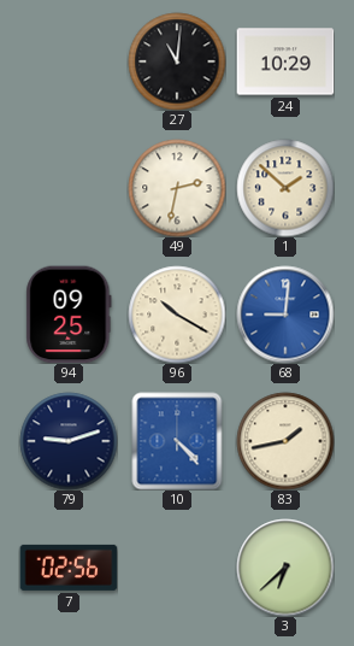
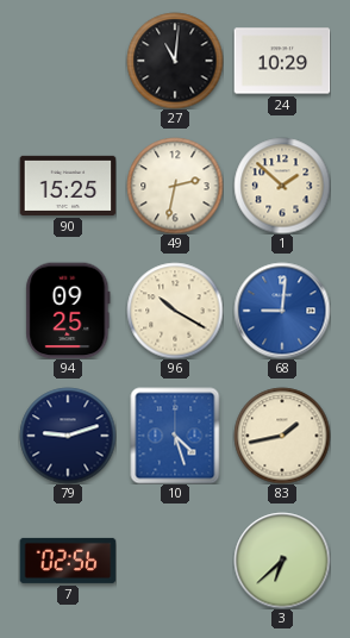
90: none -> 15:25 (68, 186)
10: 4:23 -> 4:27 (175, 436)
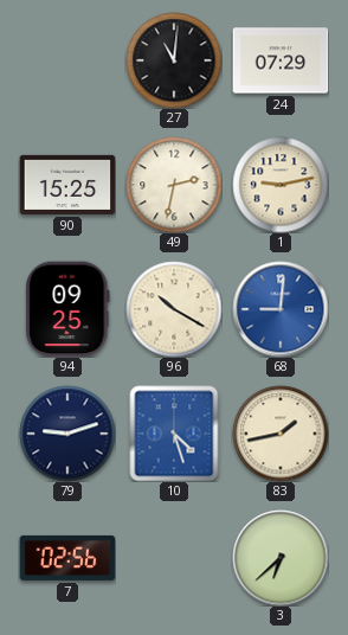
24: 10:29 -> 07:29 (281, 60)
1: 1:52 -> 9:13 (281, 185)
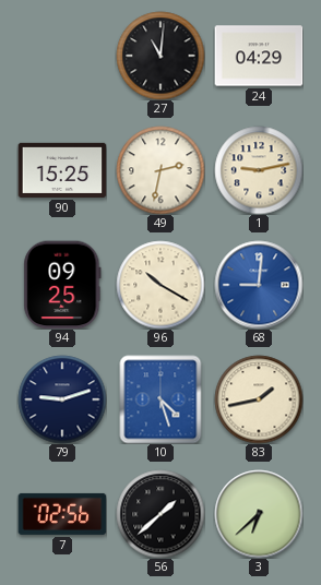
24: 07:29 -> 04:29 (259, 56)
56: none -> 1:38 (160, 514)
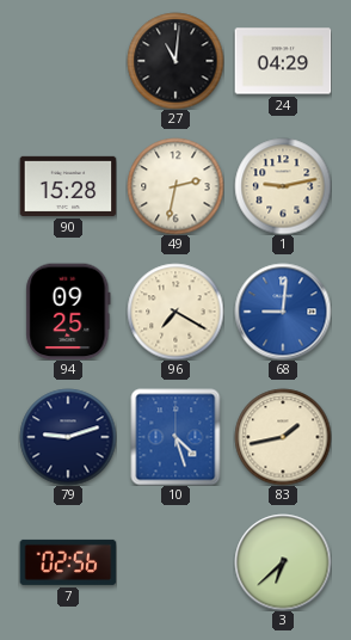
90: 15:25 -> 15:28 (68, 186)
96: 10:20 -> 7:20 (176, 312)
56: 1:38 -> none (160, 514)
